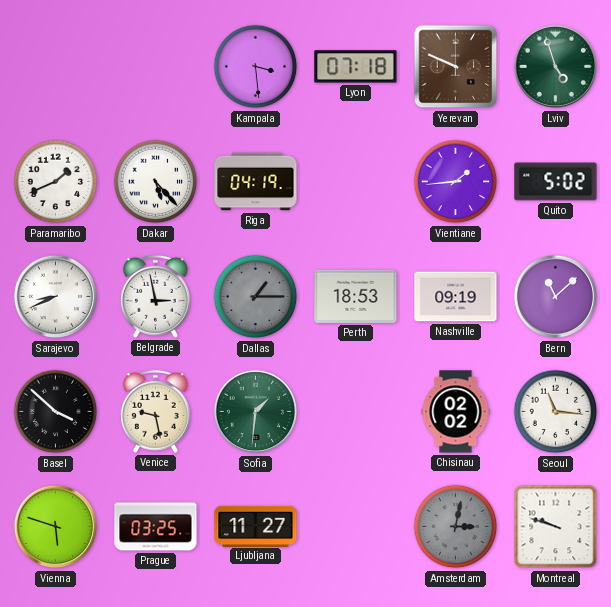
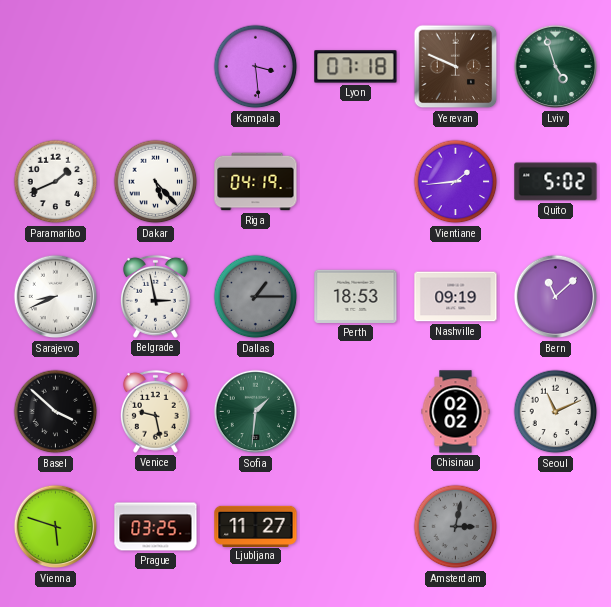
Seoul: 11:16 -> 11:11 (556, 412)
Montreal: 9:48 -> none (556, 527)
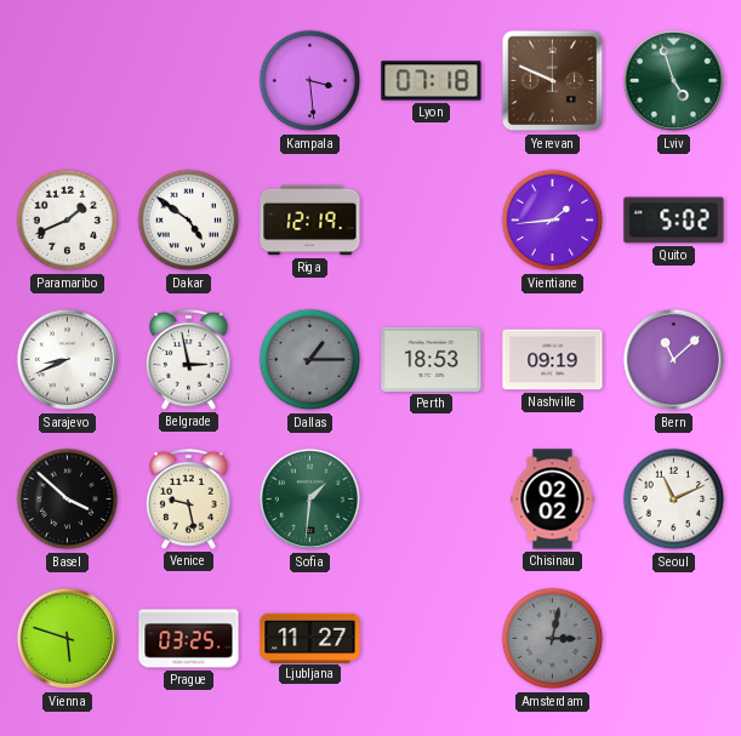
Dakar: 5:23 -> 4:51 (189, 221)
Riga: 04:19 -> 12:19 (310, 221)
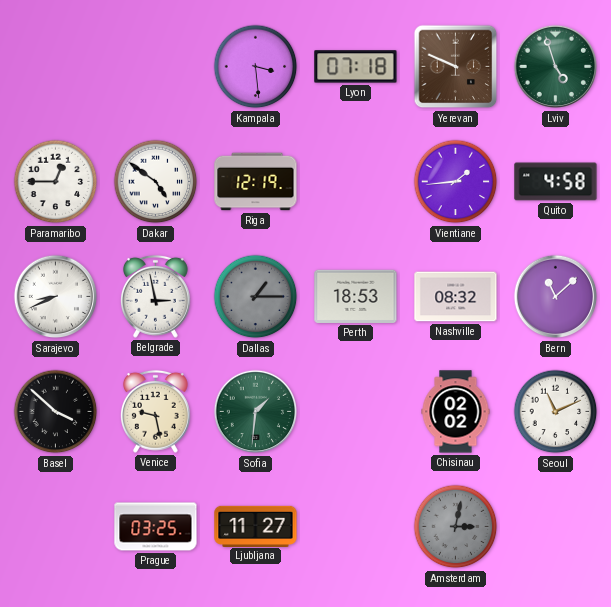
Paramaribo: 1:41 -> 12:45 (56, 182)
Quito: 5:02 -> 4:58 (556, 182)
Nashville: 09:19 -> 08:32 (456, 297)
Vienna: 5:48 -> none (68, 639)
